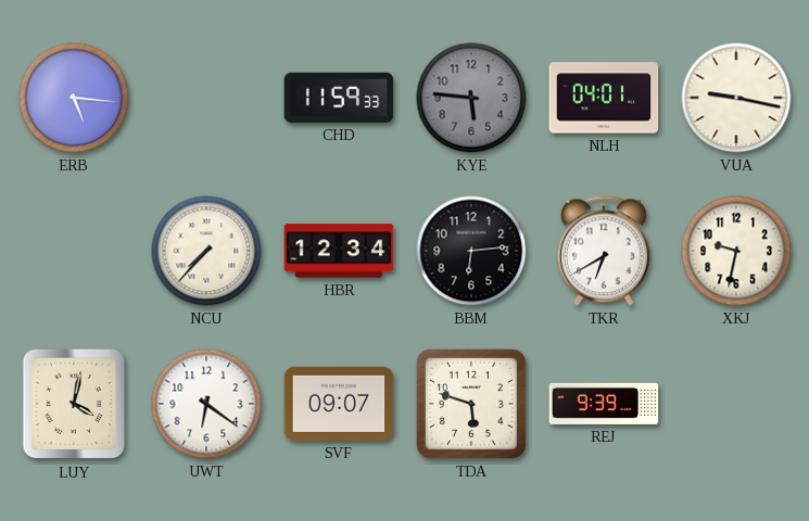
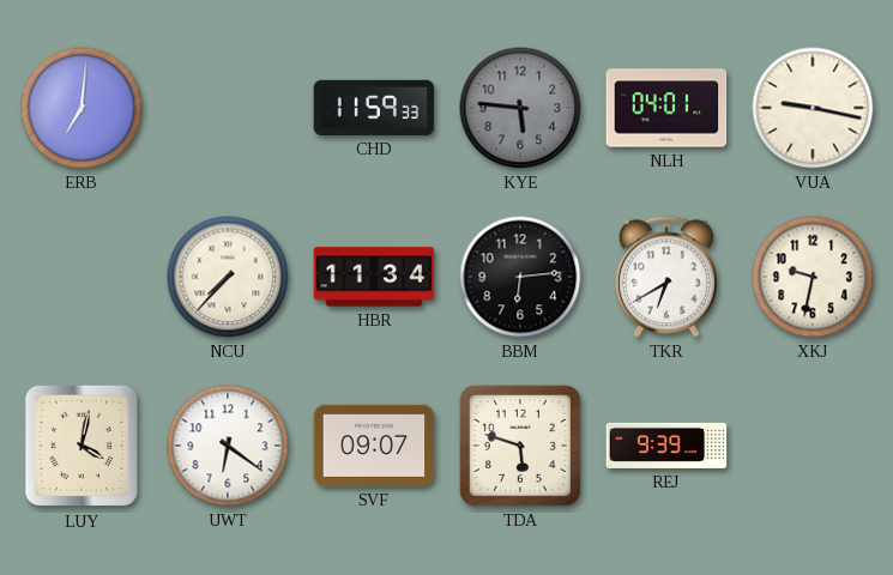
ERB: 5:16 -> 7:01 (82, 108)
HBR: 12:34 -> 11:34 (374, 277)
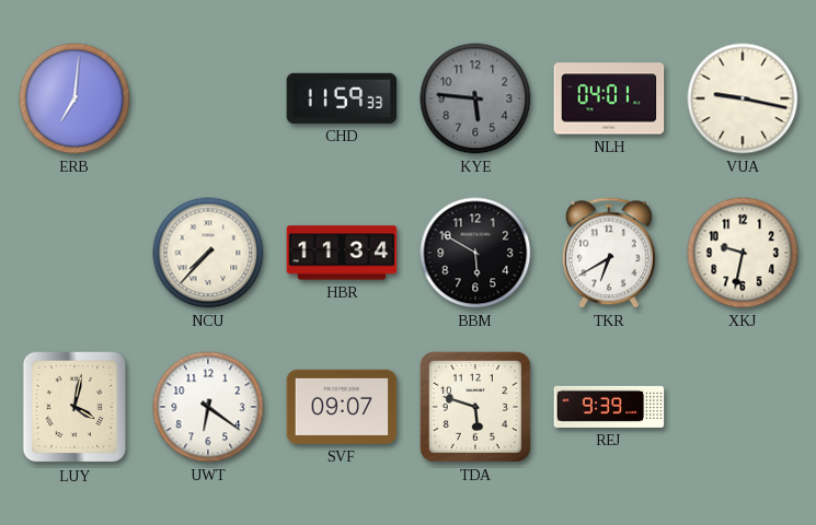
BBM: 6:14 -> 5:50 (475, 253)
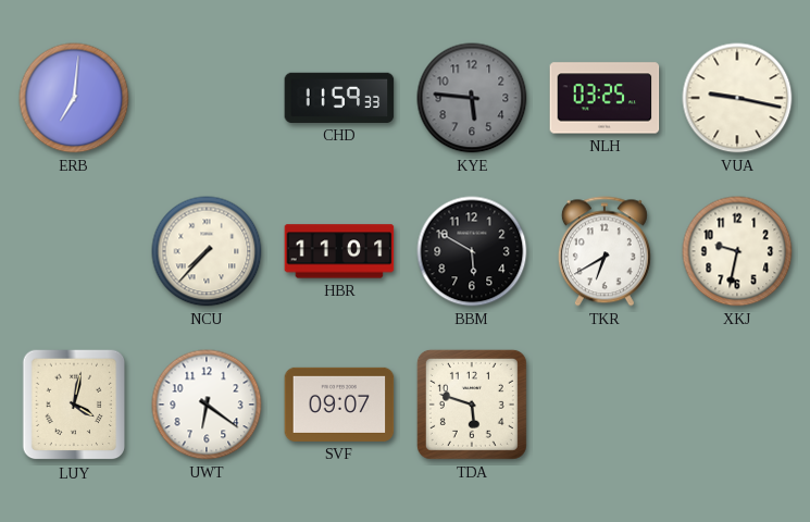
NLH: 04:01 -> 03:25 (605, 98)
HBR: 11:34 -> 11:01 (339, 251)
REJ: 9:39 -> none (609, 407)
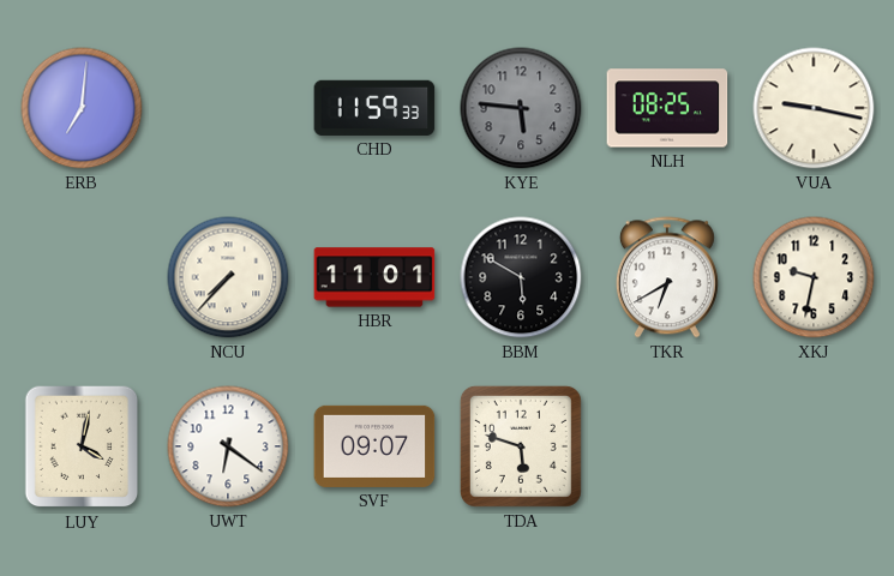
NLH: 03:25 -> 08:25 (667, 108)
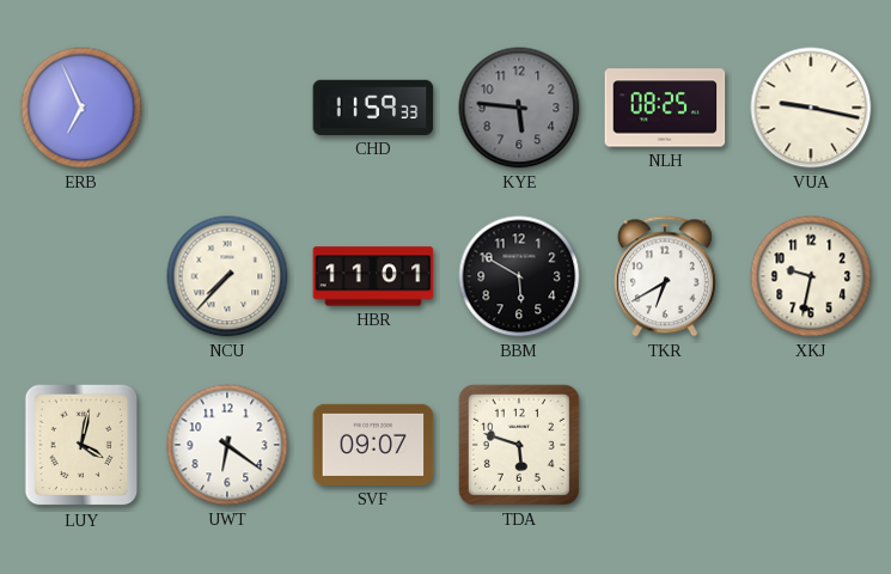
ERB: 7:01 -> 6:56 (81, 108)
